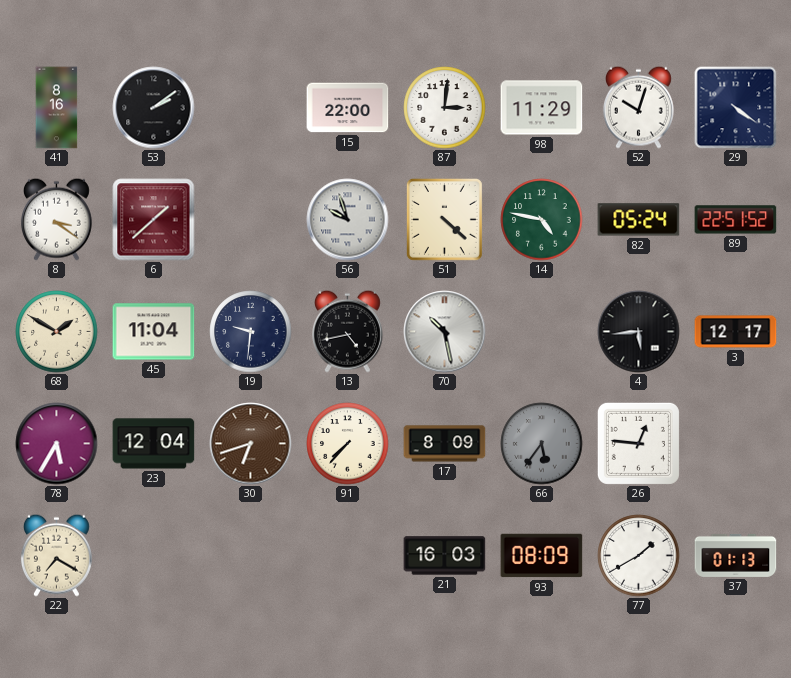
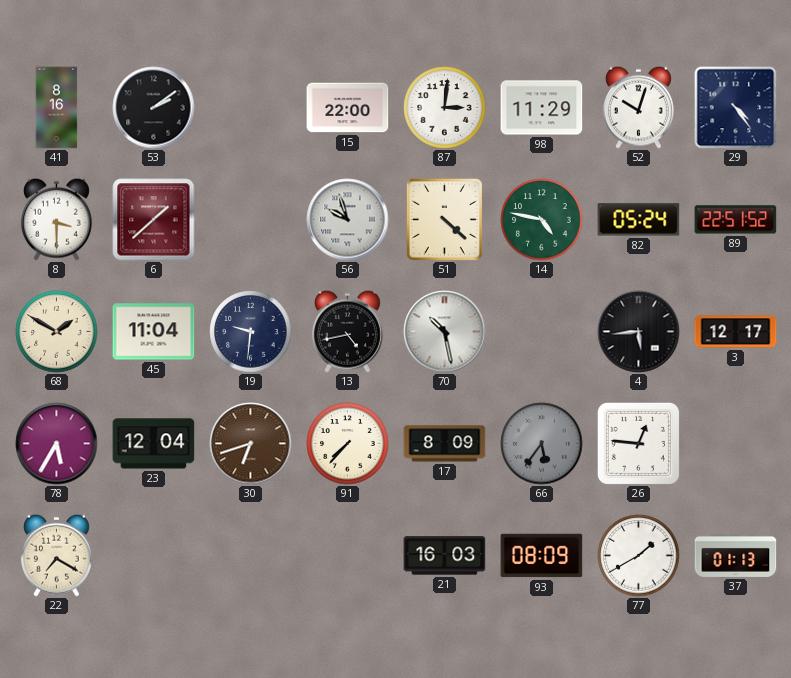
29: 4:21 -> 4:24 (736, 108)
8: 3:21 -> 3:30 (56, 219)
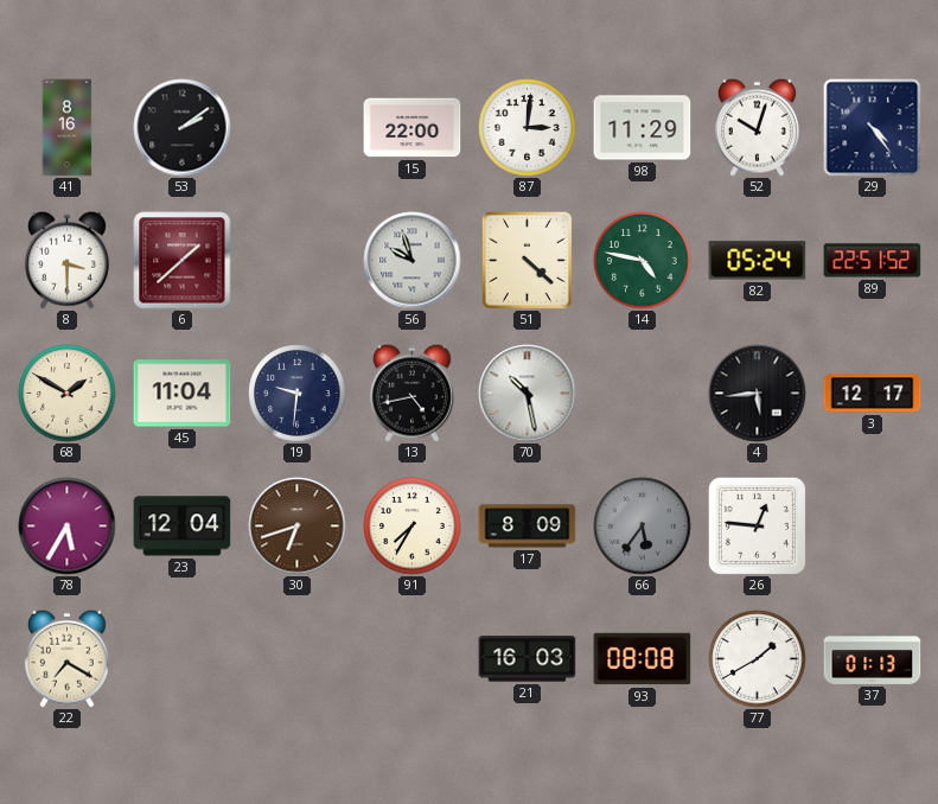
91: 7:37 -> 7:35 (413, 527)
93: 08:09 -> 08:08 (643, 659)
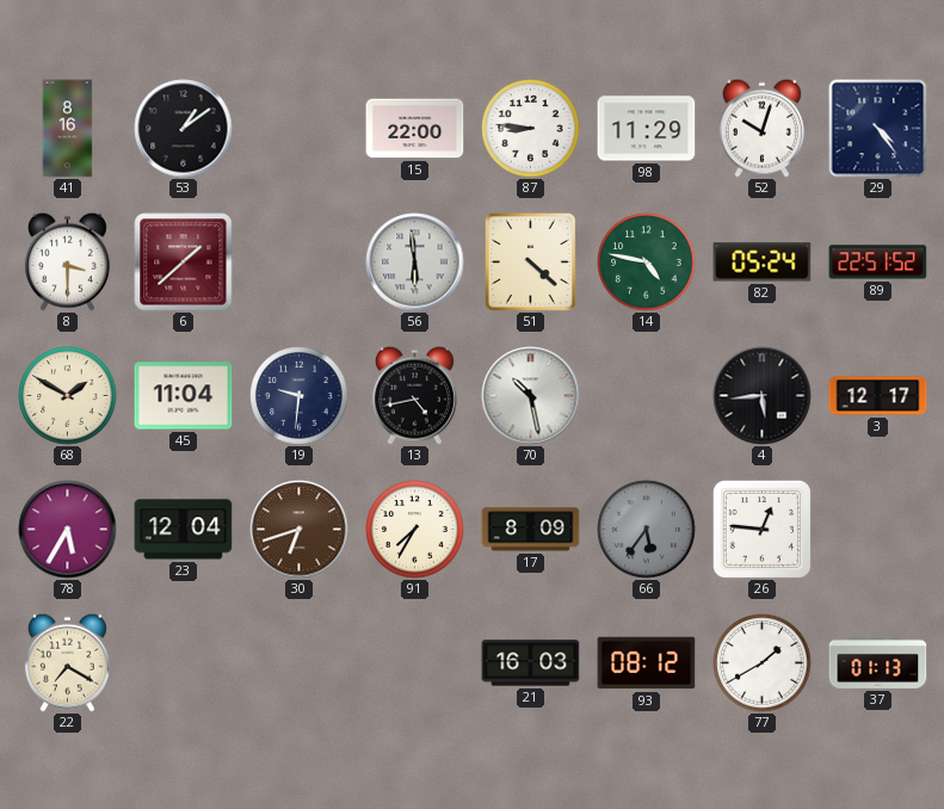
53: 2:09 -> 1:09 (184, 129)
87: 3:01 -> 8:46 (531, 129)
56: 9:57 -> 5:59 (415, 263)
93: 08:08 -> 08:12 (647, 663)
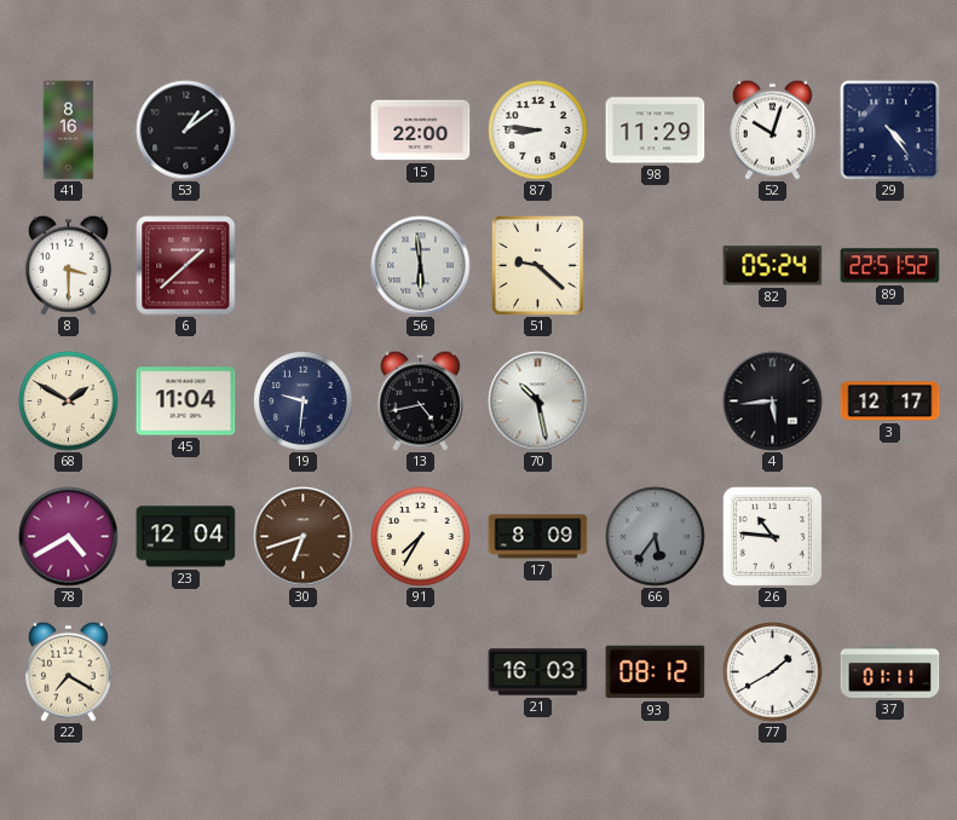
51: 4:22 -> 9:22 (537, 265)
14: 4:47 -> none (647, 263)
78: 5:35 -> 4:40 (69, 537)
26: 12:46 -> 10:46 (772, 536)
37: 01:13 -> 01:11 (890, 671)
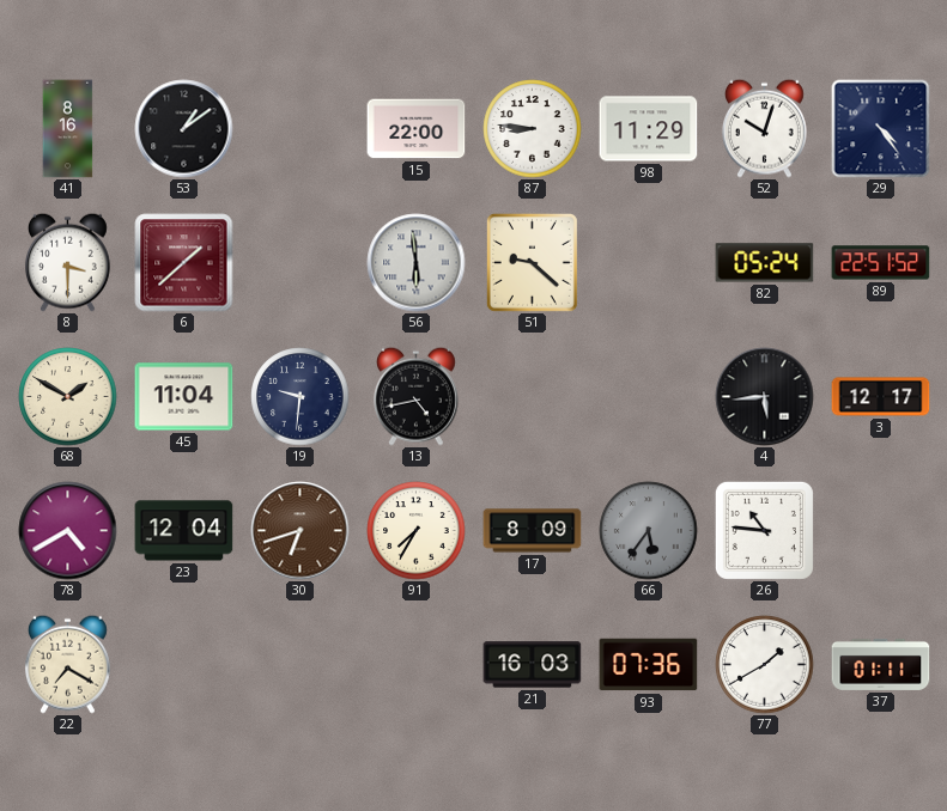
70: 10:28 -> none (538, 402)
93: 08:12 -> 07:36 (649, 665)
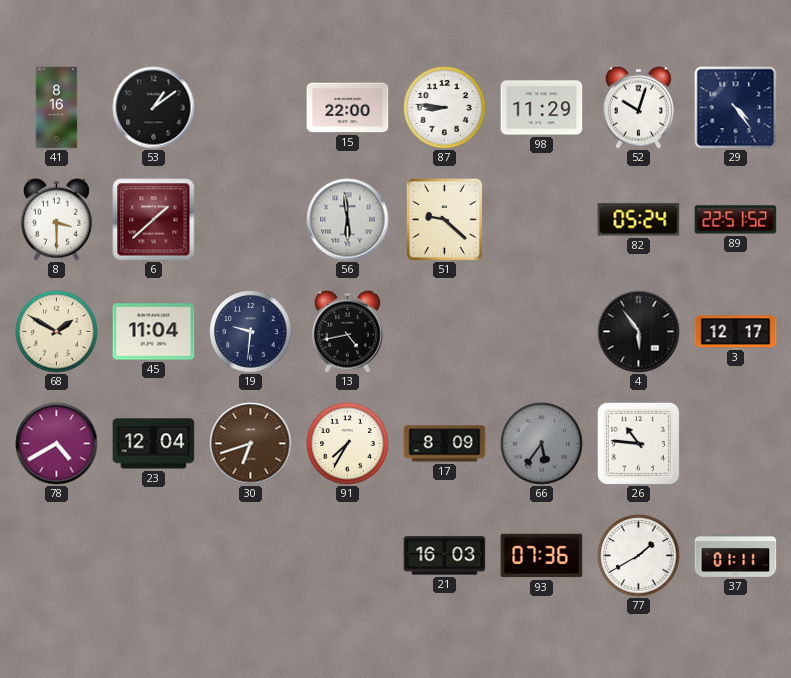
4: 5:44 -> 5:54 (639, 332)
22: 7:20 -> none (67, 664)
